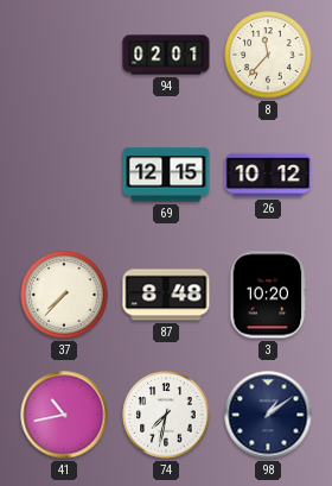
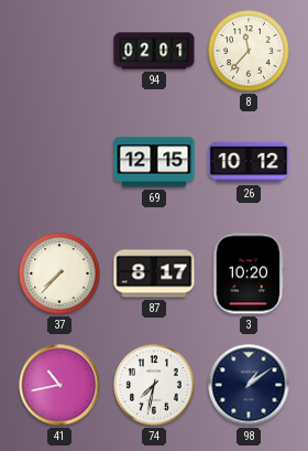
87: 8:48 -> 8:17 (154, 273)
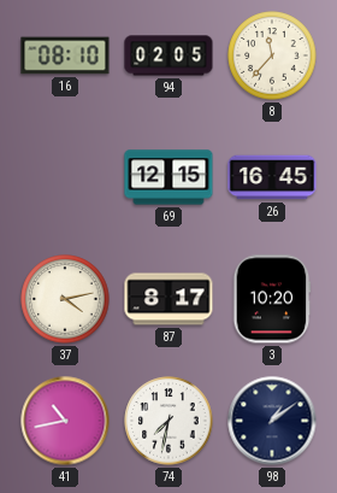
16: none -> 08:10 (65, 55)
94: 02:01 -> 02:05 (168, 55)
26: 10:12 -> 16:45 (272, 177)
37: 7:37 -> 4:13 (65, 299)
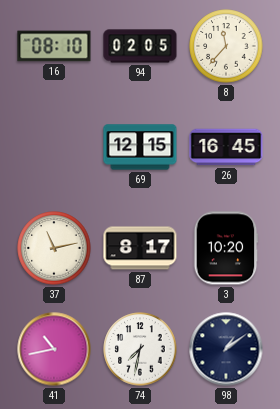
37: 4:13 -> 11:13 (54, 248)
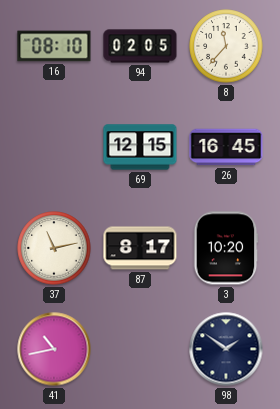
74: 7:32 -> none (140, 349)
98: 1:09 -> 1:51 (226, 349)
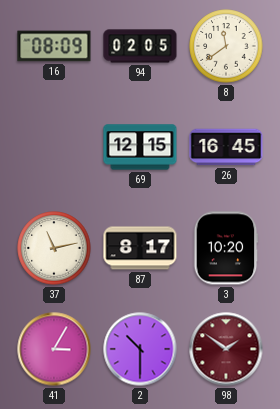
16: 08:10 -> 08:09 (54, 46)
8: 11:37 -> 11:39 (226, 46)
41: 10:43 -> 3:05 (54, 349)
2: none -> 10:30 (140, 349)
98 dial: navy -> burgundy (226, 349)
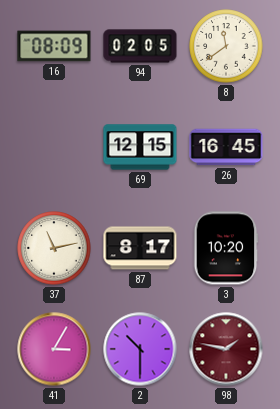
98: 1:51 -> 1:47 (226, 349)
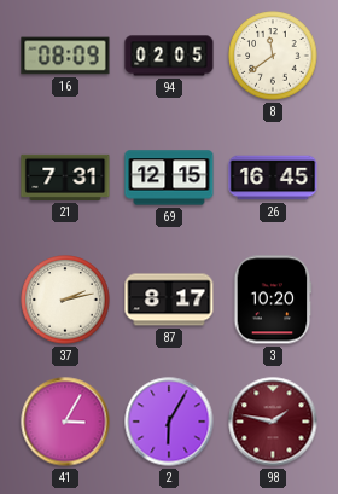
21: none -> 7:31 (65, 178)
37: 11:13 -> 2:13 (65, 300)
2: 10:30 -> 6:05 (169, 422)
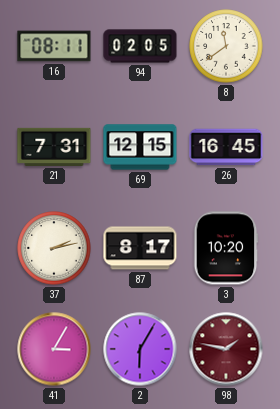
16: 08:09 -> 08:11 (54, 46)
